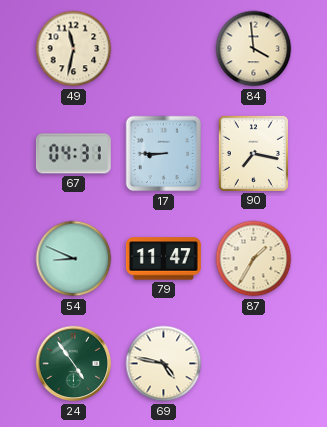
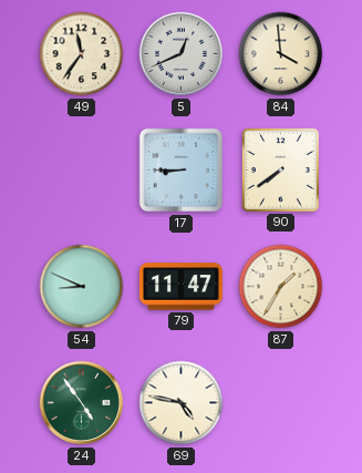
49: 11:32 -> 11:36 (82, 54)
5: none -> 12:41 (182, 54)
67: 04:31 -> none (73, 154)
90: 7:17 -> 7:39 (280, 169)
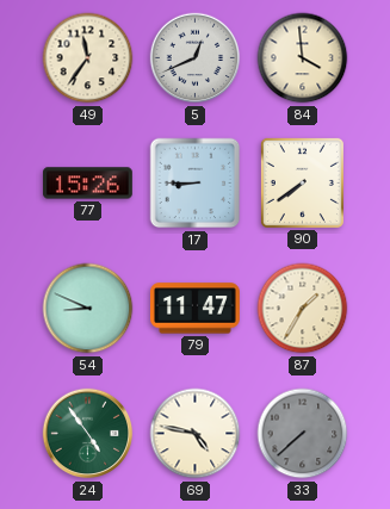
77: none -> 15:26 (87, 184)
33: none -> 7:38 (303, 434)
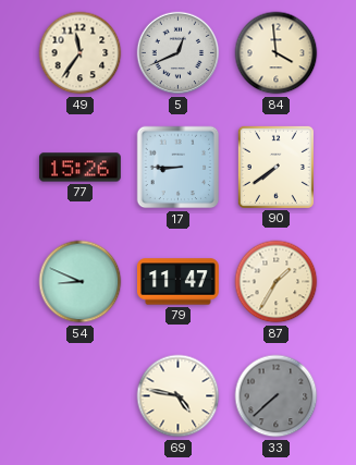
24: 4:54 -> none (88, 434)
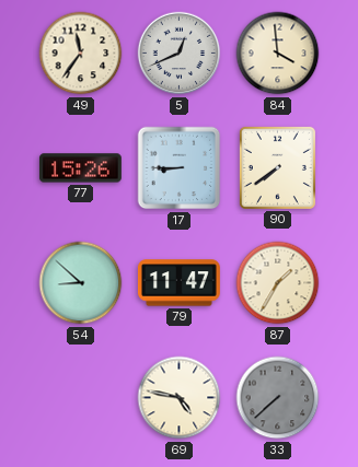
54: 8:49 -> 8:52 (81, 283)
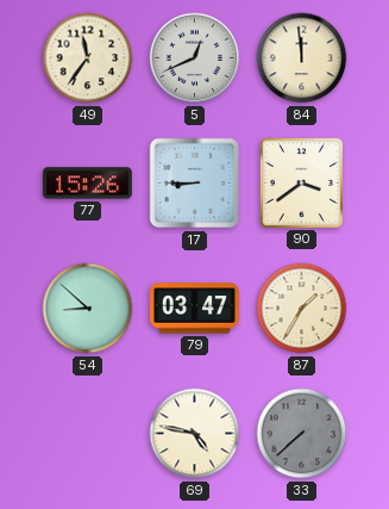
84: 3:59 -> 11:59 (302, 58)
90: 7:39 -> 3:39 (301, 182)
79: 11:47 -> 03:47 (194, 309)
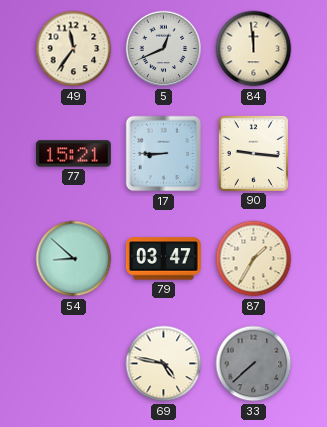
77: 15:26 -> 15:21 (73, 154)
90: 3:39 -> 9:16 (253, 153)
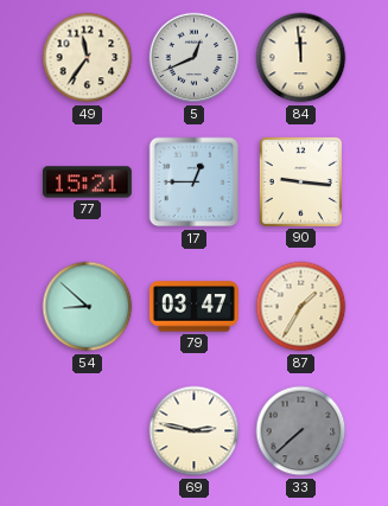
17: 8:45 -> 12:45 (195, 182)
69: 4:47 -> 2:47 (195, 431)
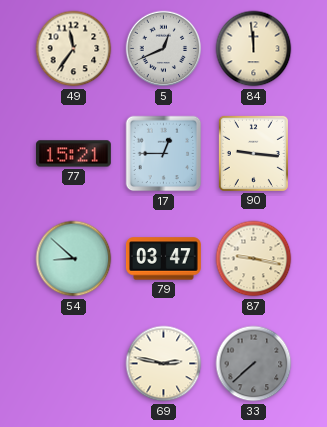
87: 1:35 -> 9:17 (254, 259)
